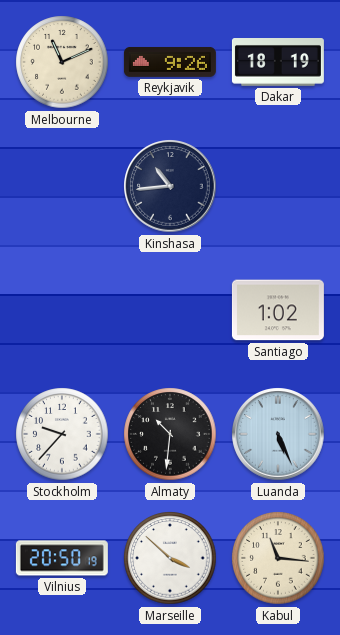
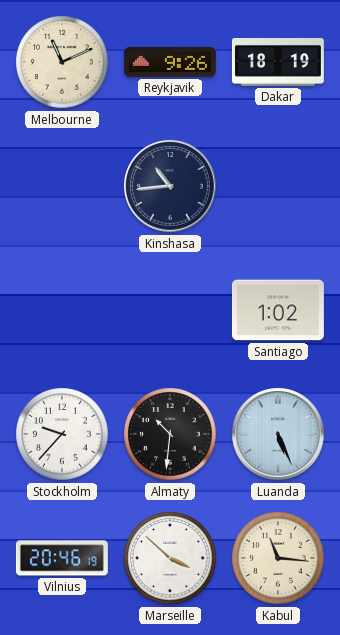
Vilnius: 20:50 -> 20:46 (62, 558)
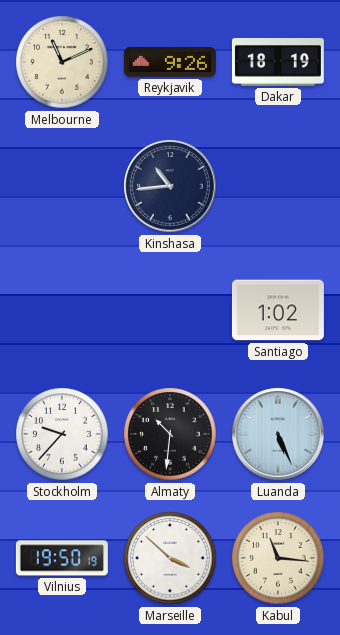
Vilnius: 20:46 -> 19:50 (62, 558)
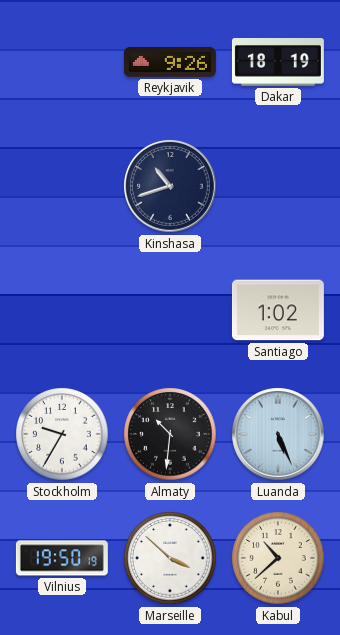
Melbourne: 11:11 -> none (62, 62)
Kinshasa: 10:44 -> 10:42 (170, 186)
Stockholm: 9:37 -> 9:35 (62, 434)
Kabul: 11:16 -> 10:38 (278, 558)
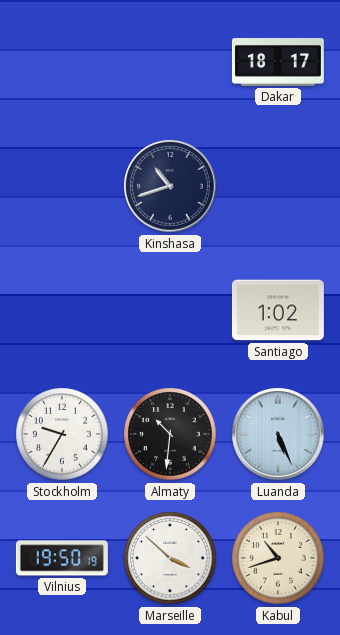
Reykjavik: 9:26 -> none (170, 62)
Dakar: 18:19 -> 18:17 (278, 63)
Kabul: 10:38 -> 10:42 (278, 558)
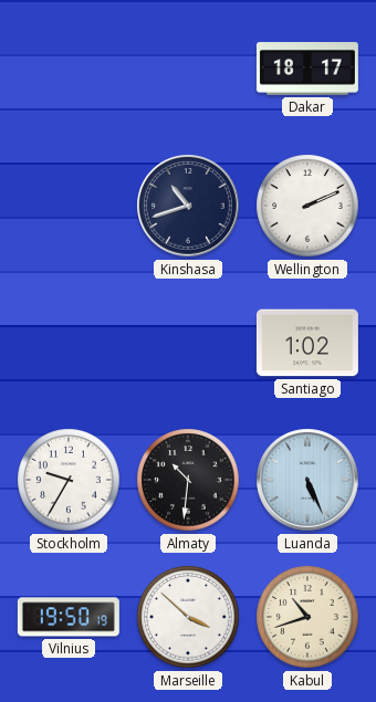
Wellington: none -> 2:11 (307, 206)
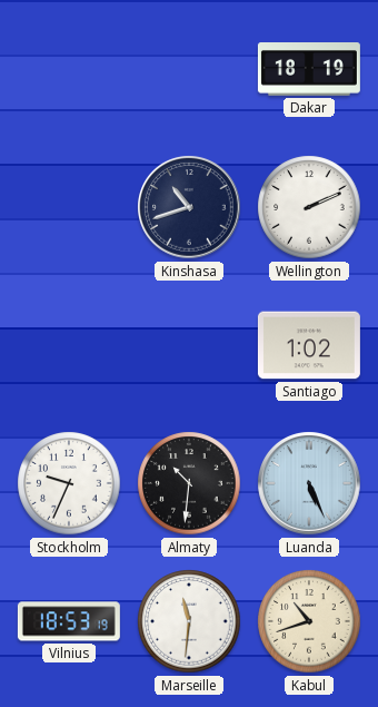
Dakar: 18:17 -> 18:19 (309, 70)
Stockholm: 9:35 -> 9:34 (69, 483)
Vilnius: 19:50 -> 18:53 (69, 621)
Marseille: 3:52 -> 11:31 (189, 621)
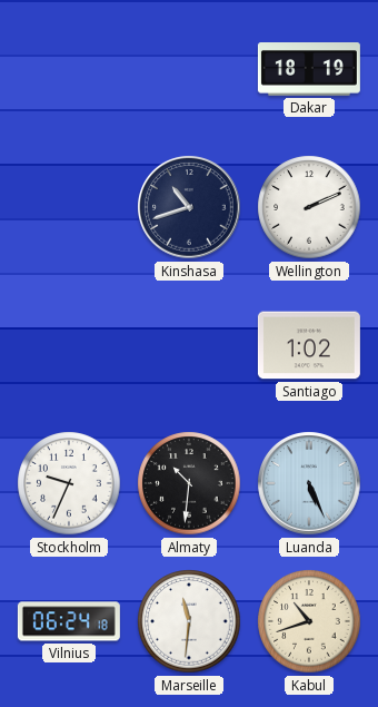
Vilnius: 18:53 -> 06:24 (69, 621)
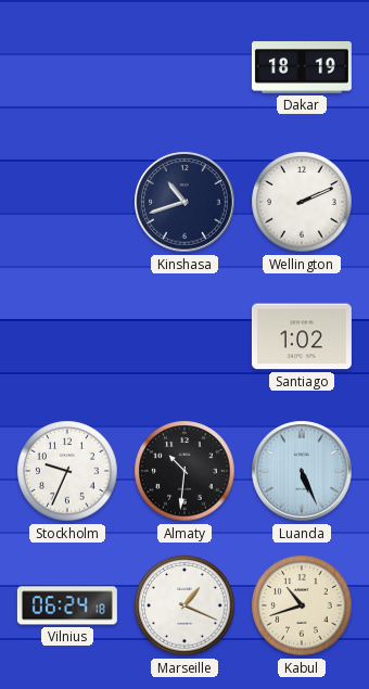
Marseille: 11:31 -> 1:19 (184, 605)
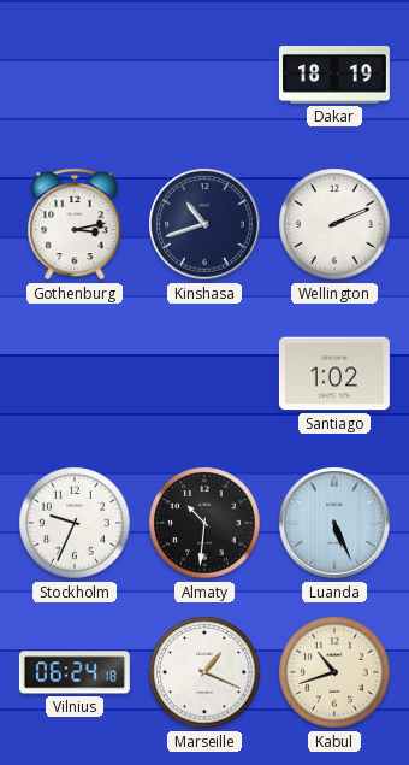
Gothenburg: none -> 3:13 (75, 224)
